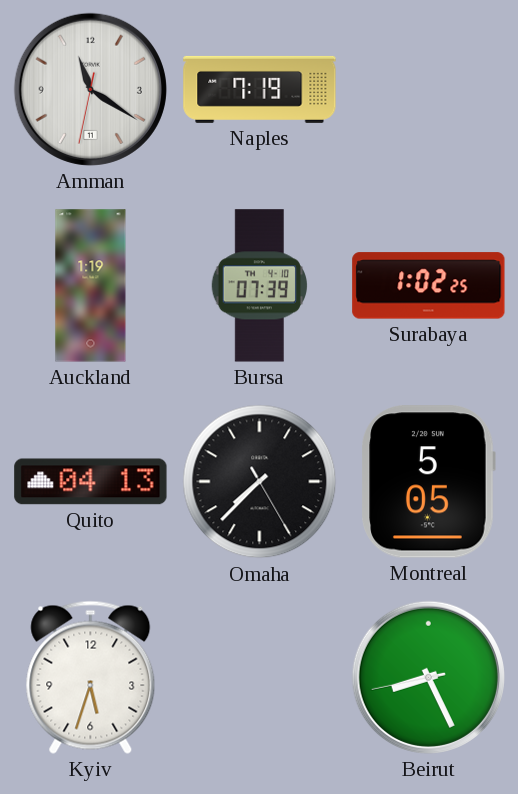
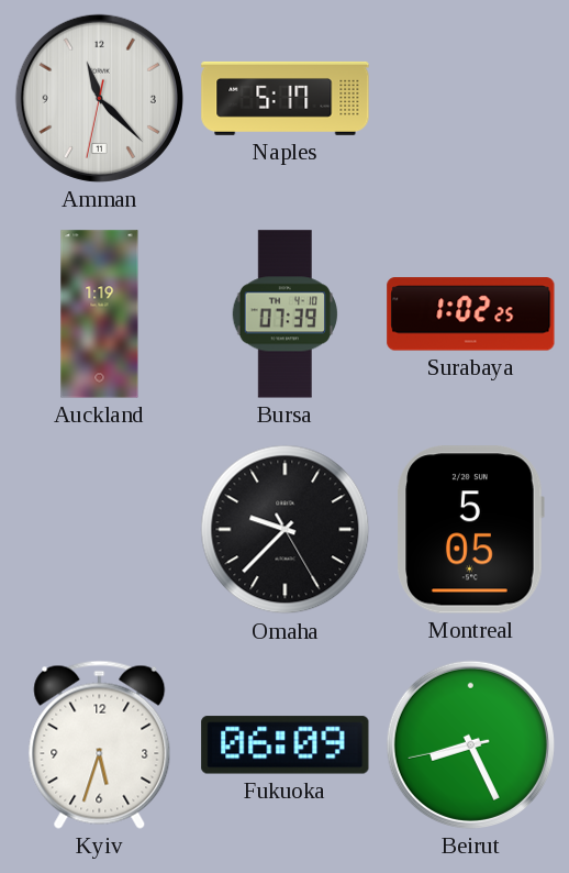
Amman: 11:20 -> 11:22 (99, 98)
Naples: 7:19 -> 5:17 (286, 98)
Quito: 04:13 -> none (91, 482)
Omaha: 7:37 -> 9:37 (286, 530)
Fukuoka: none -> 06:09 (286, 745)
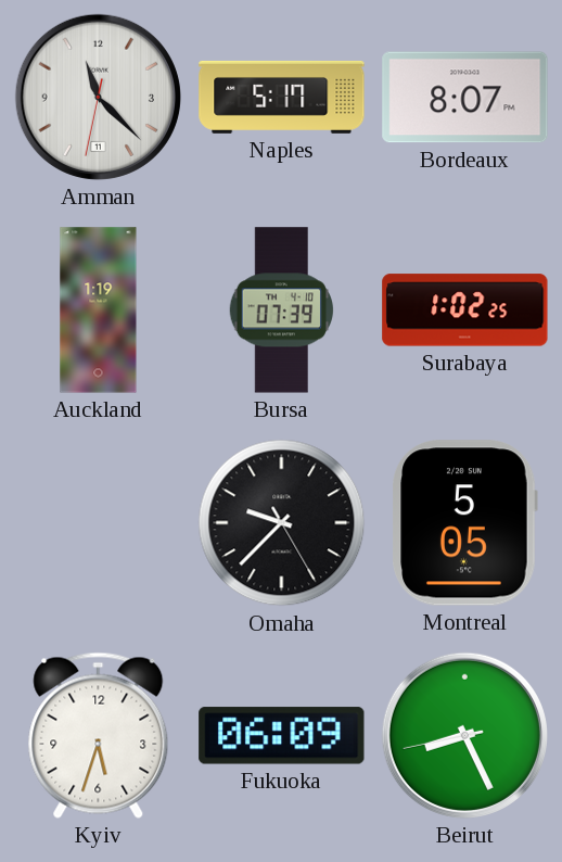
Bordeaux: none -> 8:07 (465, 98)
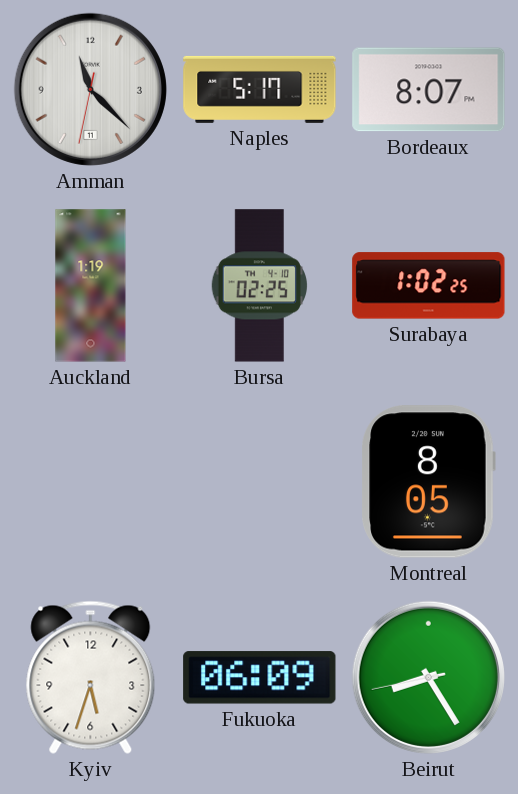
Bursa: 07:39 -> 02:25 (259, 286)
Omaha: 9:37 -> none (282, 523)
Montreal: 5:05 -> 8:05 (428, 482)
Beirut: 8:25 -> 8:24 (428, 677)
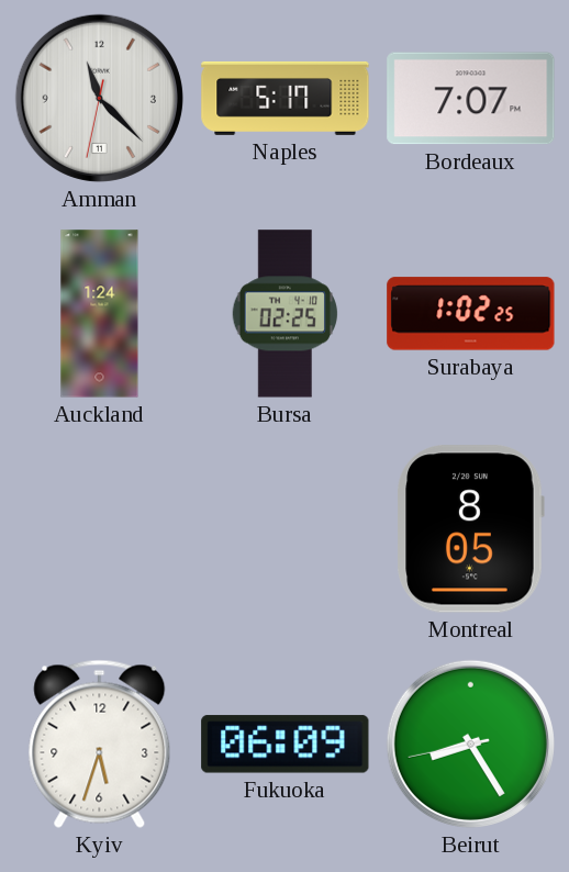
Bordeaux: 8:07 -> 7:07 (471, 99)
Auckland: 1:19 -> 1:24 (100, 314)
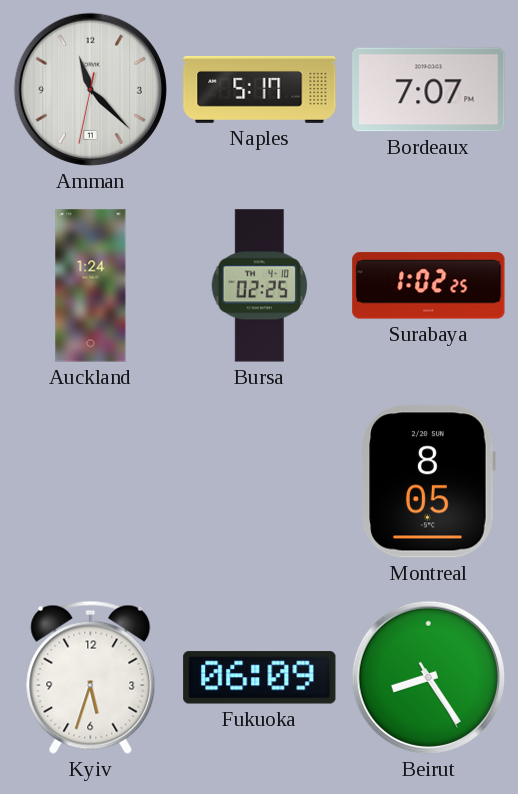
Beirut: 8:24:43 -> 8:24:25 (428, 677)
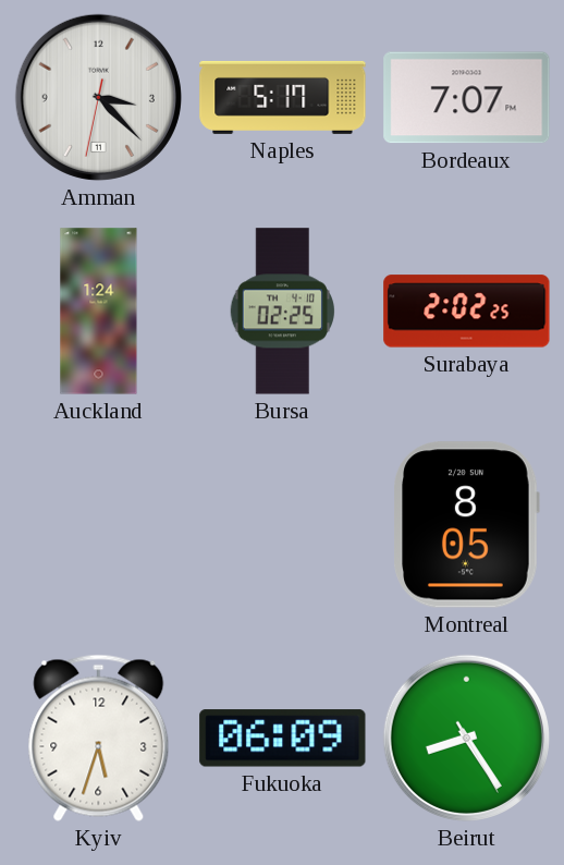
Amman: 11:22 -> 3:22 (98, 97)
Surabaya: 1:02 -> 2:02 (467, 312)
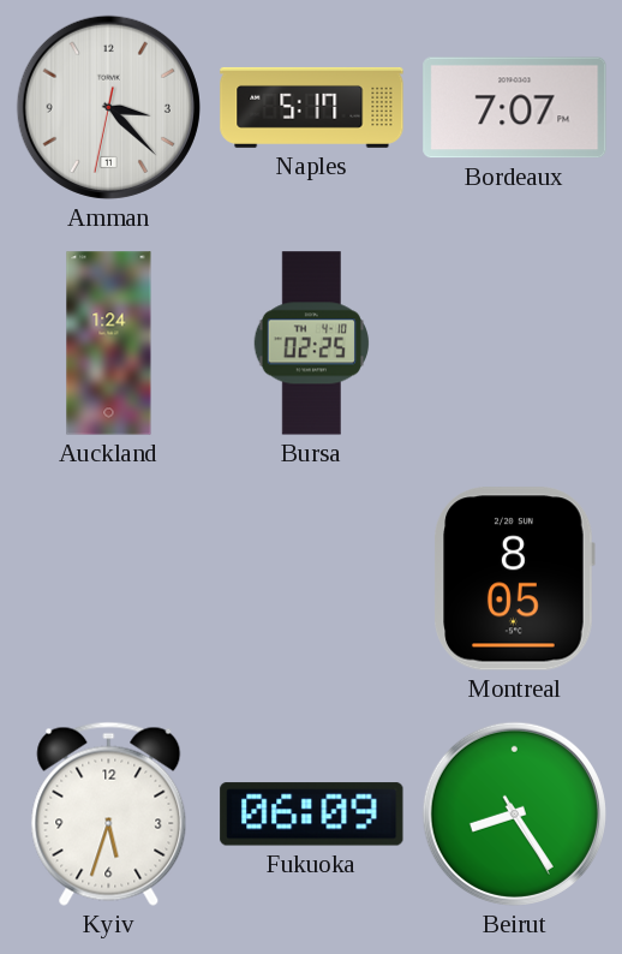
Surabaya: 2:02 -> none (467, 312)
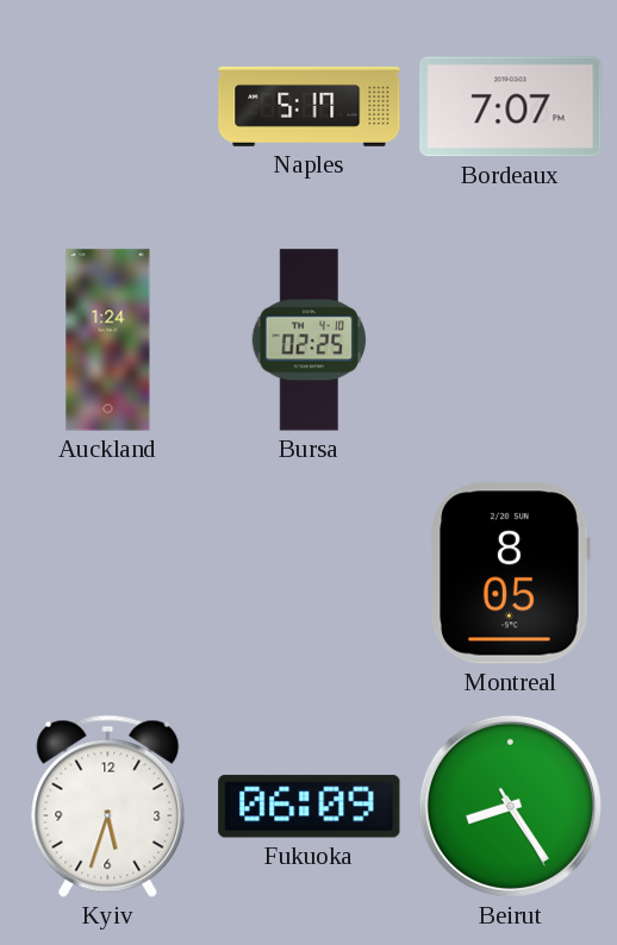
Amman: 3:22 -> none (108, 107)
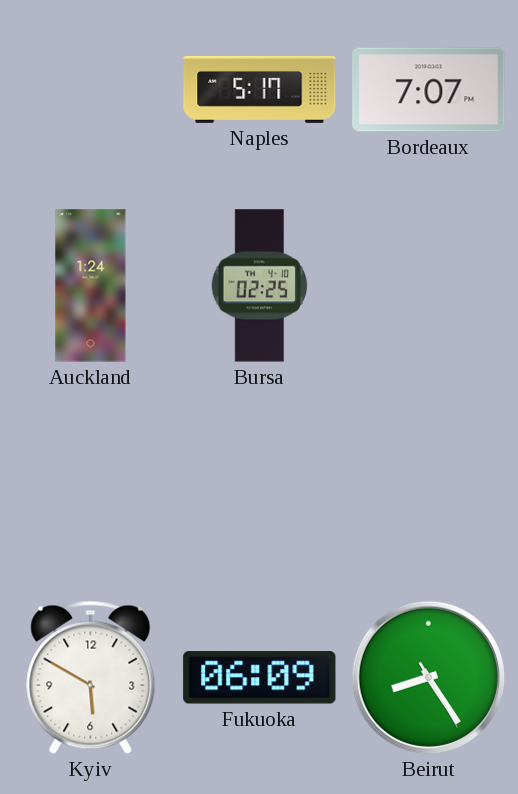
Montreal: 8:05 -> none (510, 574)
Kyiv: 5:33 -> 5:50 (91, 677)
